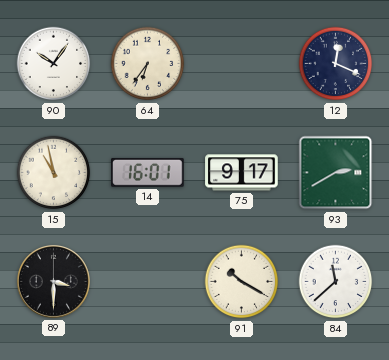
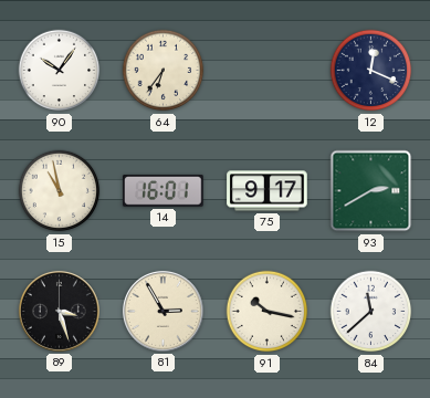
89: 3:30 -> 3:27 (59, 311)
81: none -> 2:55 (162, 311)
91: 10:20 -> 10:17 (268, 312)
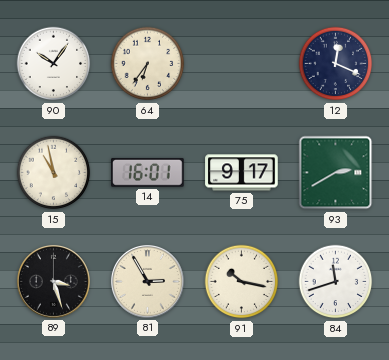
84: 11:38 -> 11:42 (336, 282)
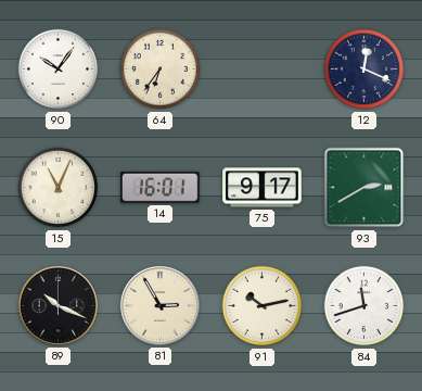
15: 10:58 -> 11:04 (59, 188)
89: 3:27 -> 10:19 (57, 305)
91: 10:17 -> 10:13 (263, 306)
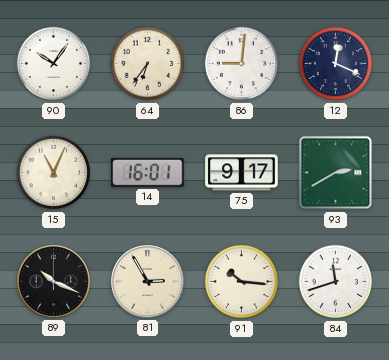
86: none -> 9:01 (242, 64)
91: 10:13 -> 10:16 (242, 282)
